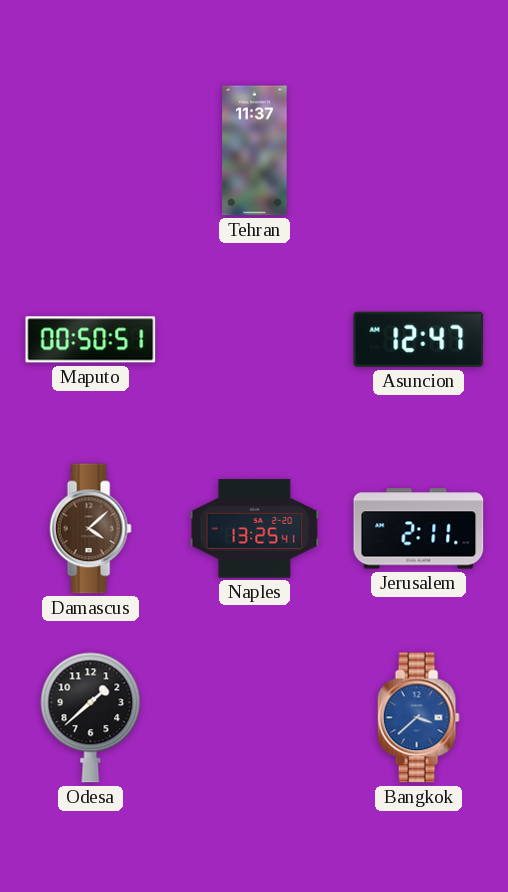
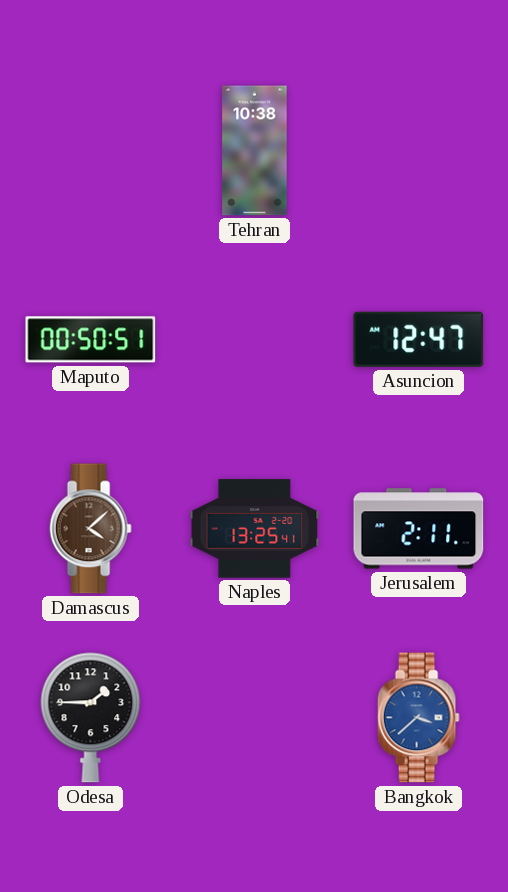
Tehran: 11:37 -> 10:38 (255, 151)
Odesa: 1:38 -> 1:45 (91, 718)
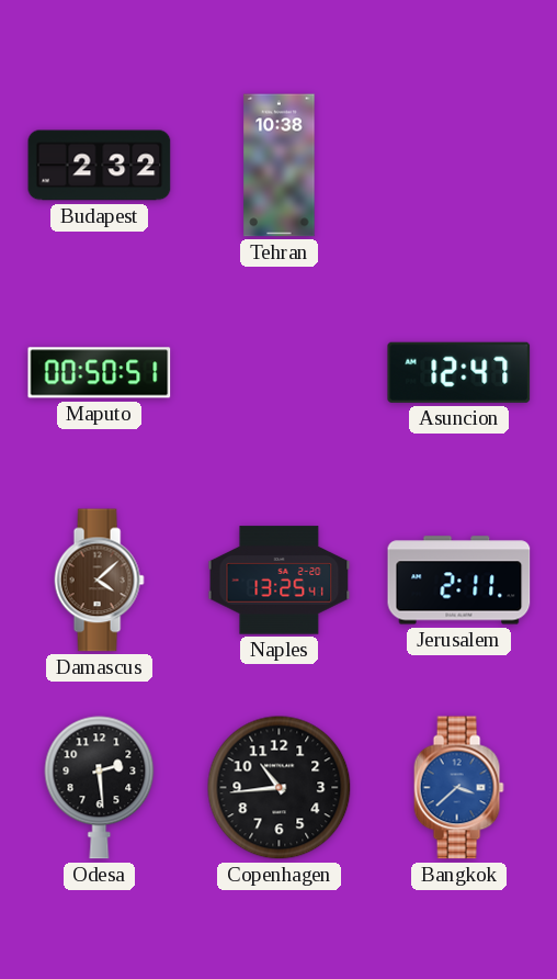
Budapest: none -> 2:32 (100, 166)
Odesa: 1:45 -> 2:29 (100, 788)
Copenhagen: none -> 10:44 (280, 788)
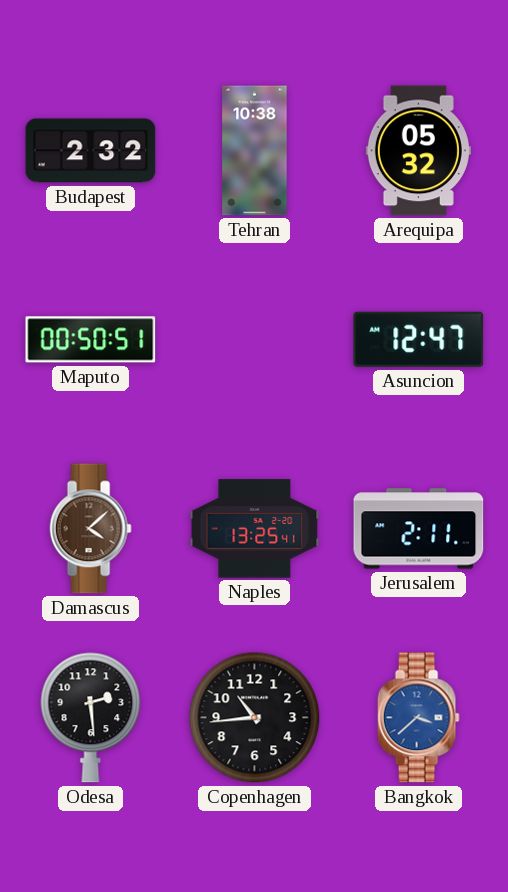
Arequipa: none -> 05:32 (418, 151)
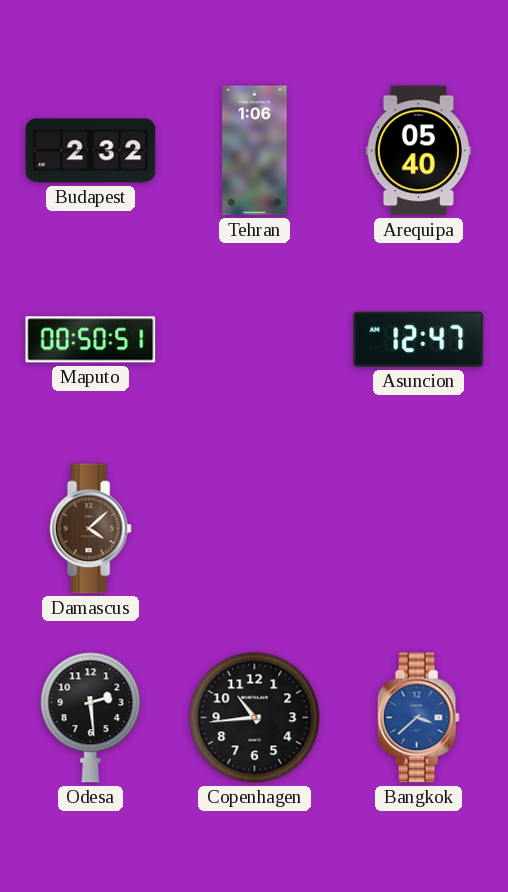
Tehran: 10:38 -> 1:06 (255, 151)
Arequipa: 05:32 -> 05:40 (418, 151)
Naples: 13:25 -> none (255, 529)
Jerusalem: 2:11 -> none (419, 529)
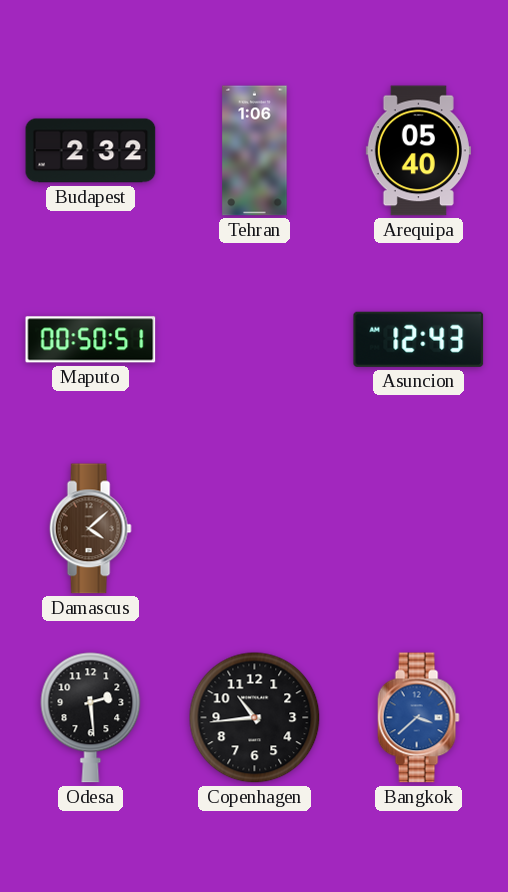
Asuncion: 12:47 -> 12:43 (419, 339)
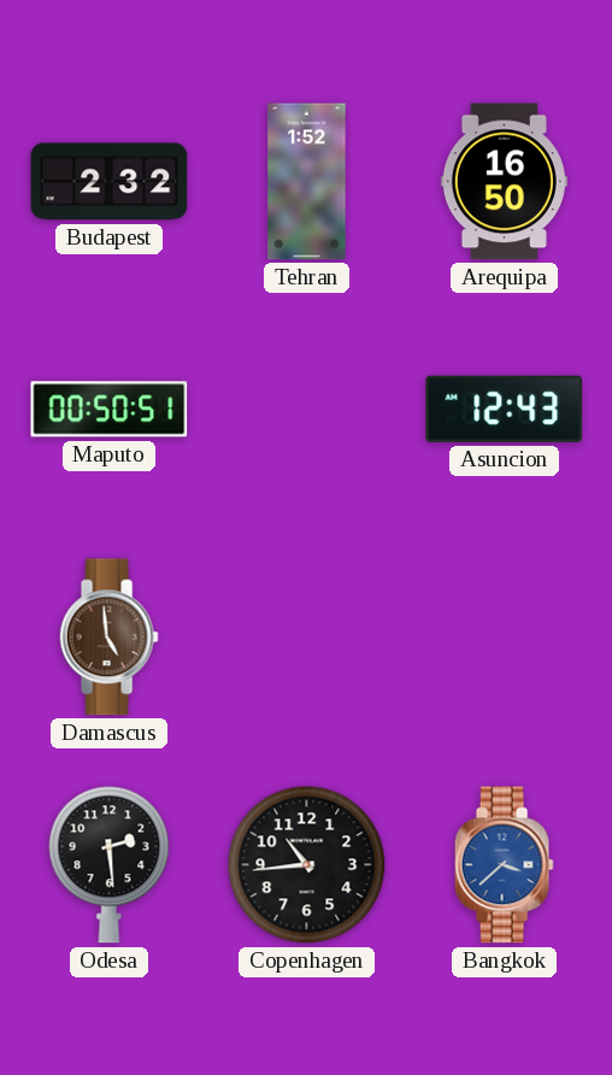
Tehran: 1:06 -> 1:52 (307, 182)
Arequipa: 05:40 -> 16:50 (504, 182)
Damascus: 4:08 -> 4:59 (108, 638)
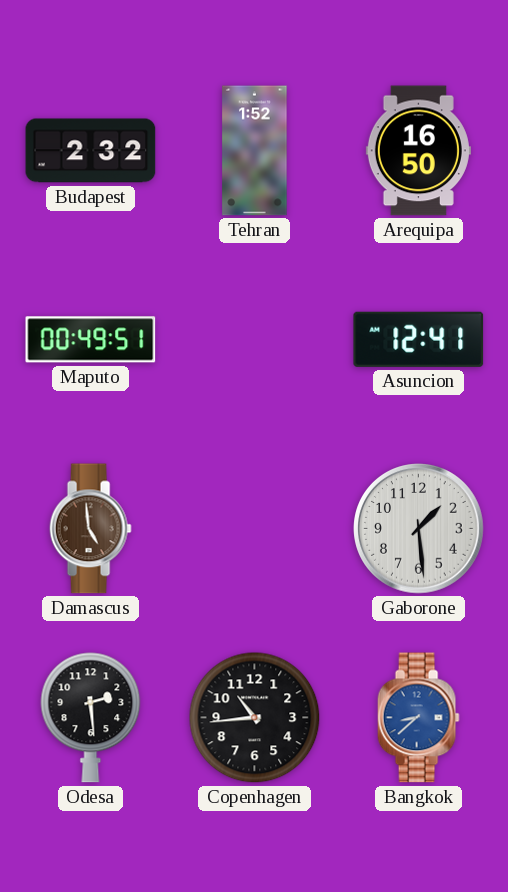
Maputo: 00:50 -> 00:49 (91, 340)
Asuncion: 12:43 -> 12:41 (419, 339)
Gaborone: none -> 1:29 (419, 529)
Bangkok: 3:38 -> 8:38 (418, 718)
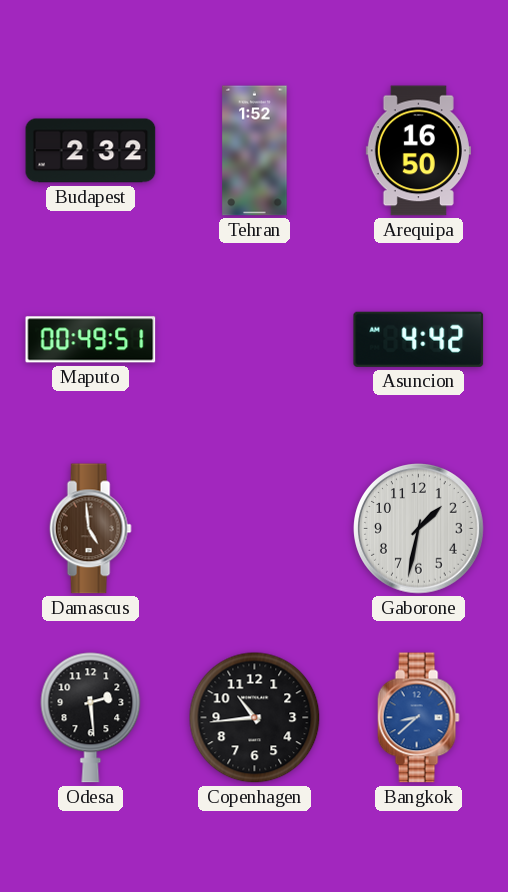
Asuncion: 12:41 -> 4:42 (419, 339)
Gaborone: 1:29 -> 1:32 (419, 529)
